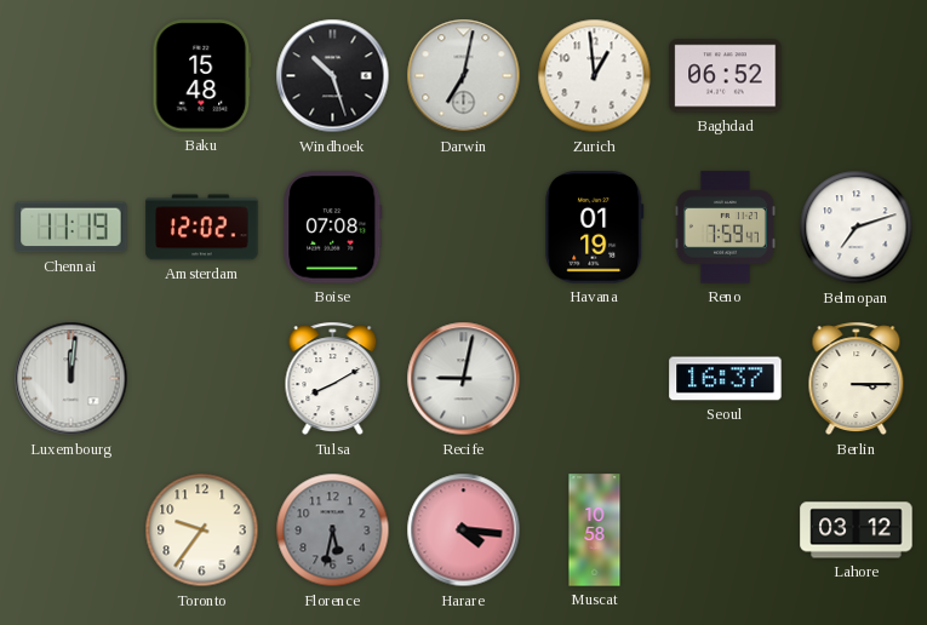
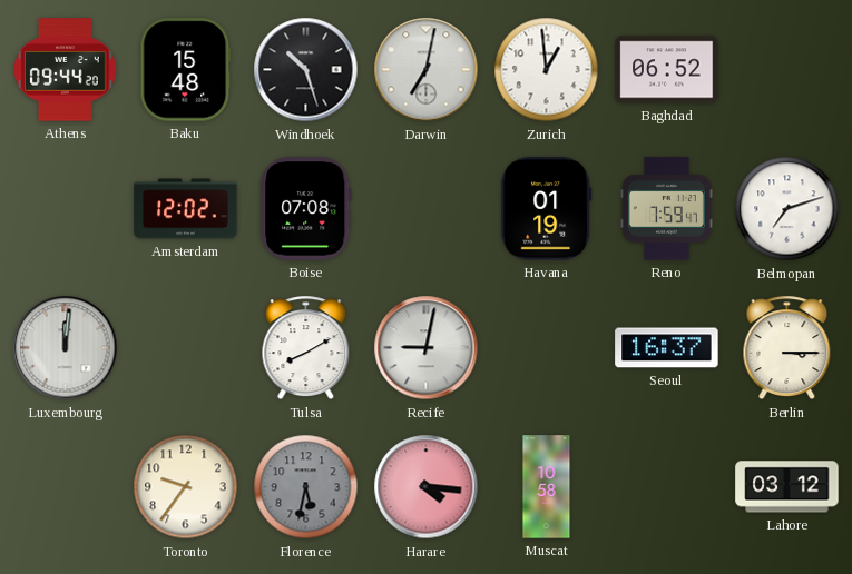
Athens: none -> 09:44 (66, 70)
Chennai: 11:19 -> none (71, 228)
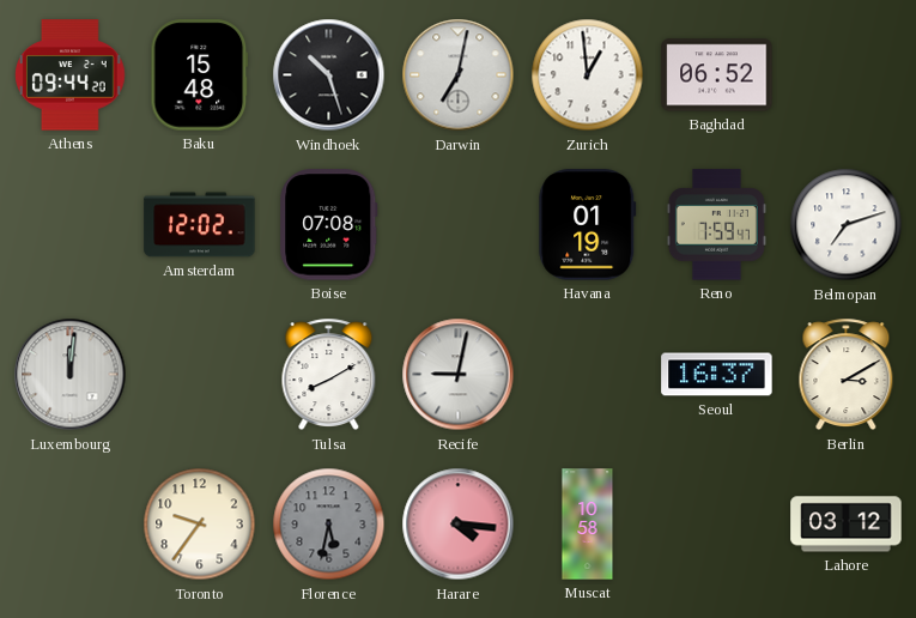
Berlin: 3:15 -> 3:10 (847, 375)
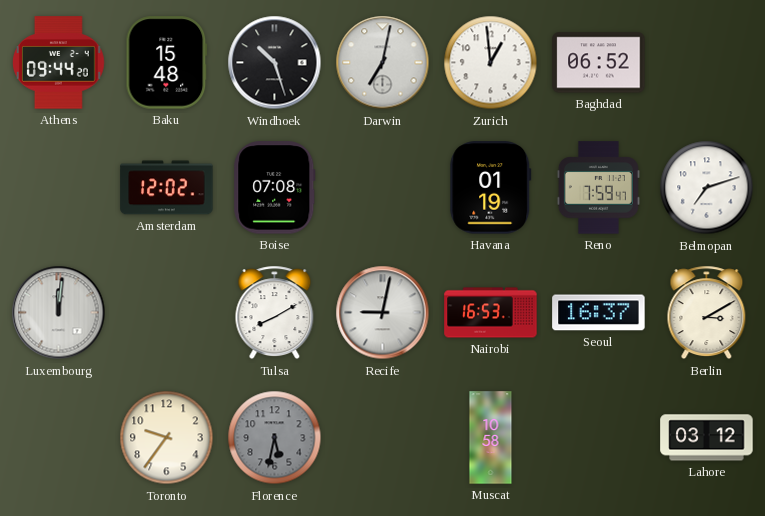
Nairobi: none -> 16:53 (491, 313)
Harare: 4:16 -> none (459, 525)
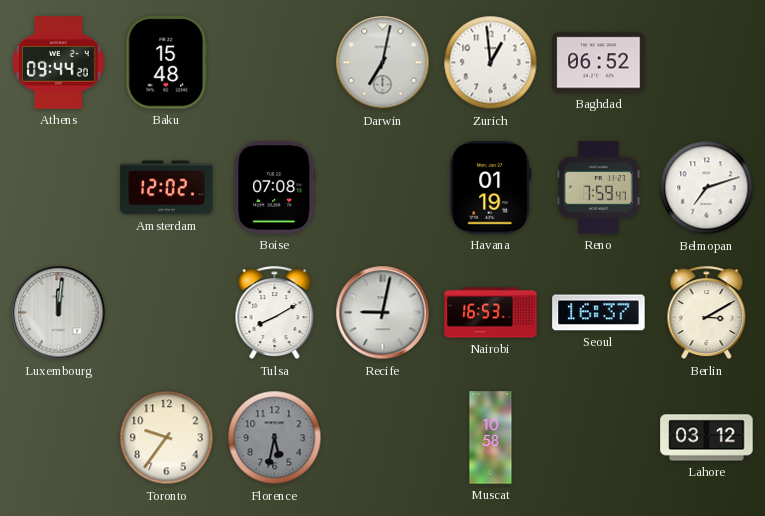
Windhoek: 10:27 -> none (275, 63)
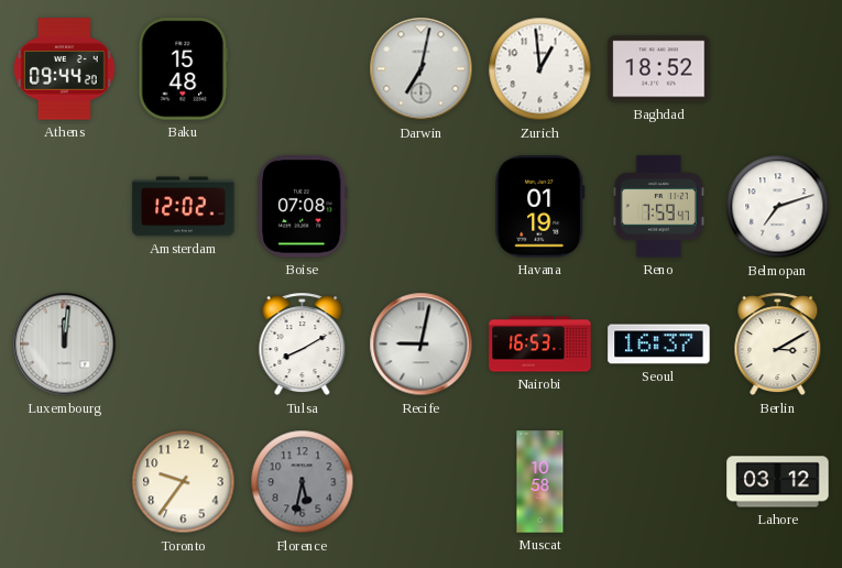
Baghdad: 06:52 -> 18:52 (659, 69)
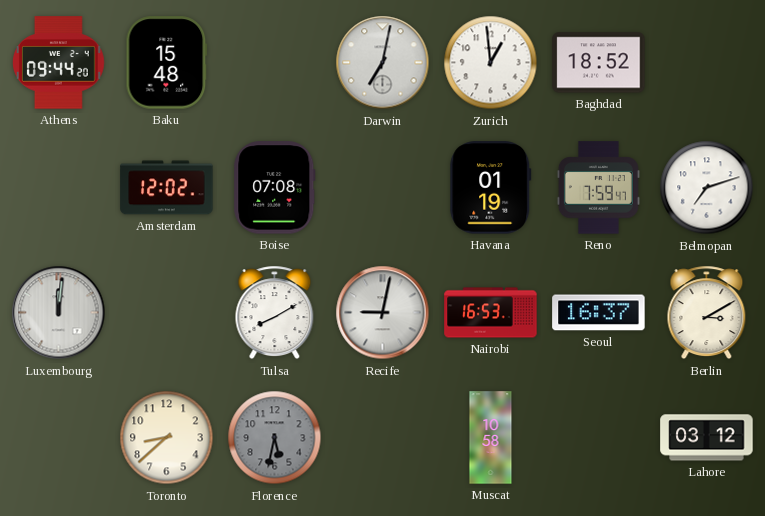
Toronto: 9:36 -> 8:38 (167, 438)
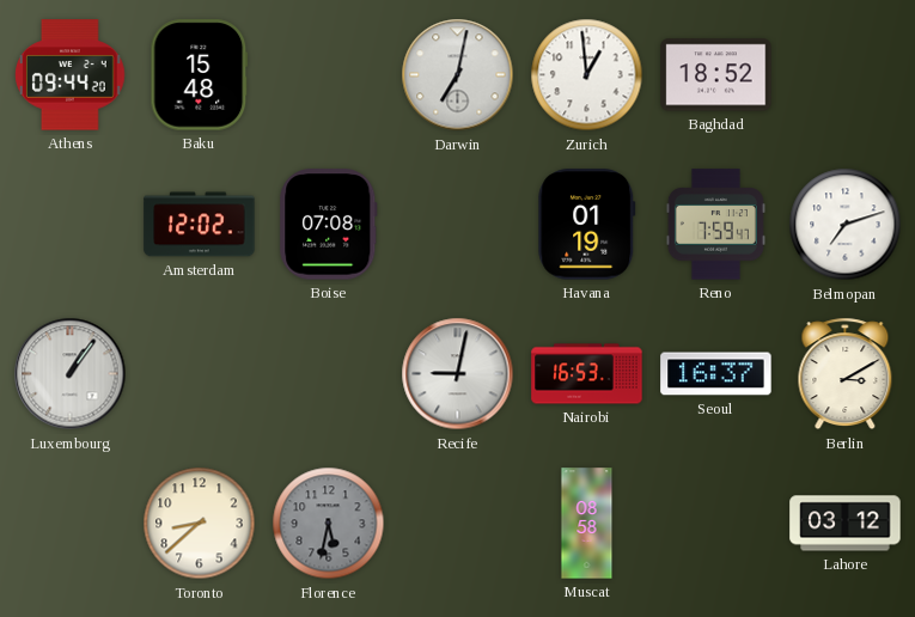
Luxembourg: 12:01 -> 1:06 (71, 374)
Tulsa: 8:10 -> none (275, 313)
Muscat: 10:58 -> 08:58 (587, 524)
